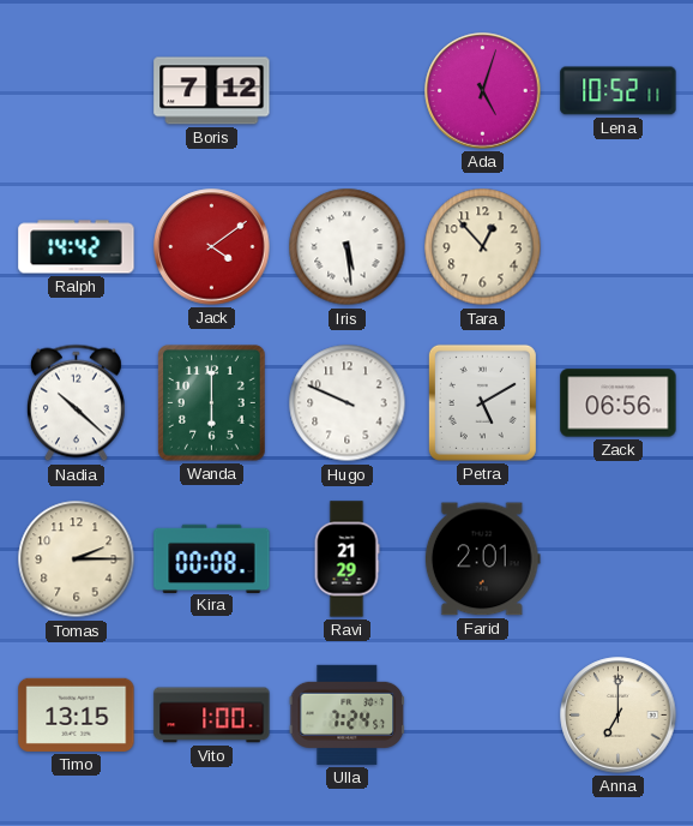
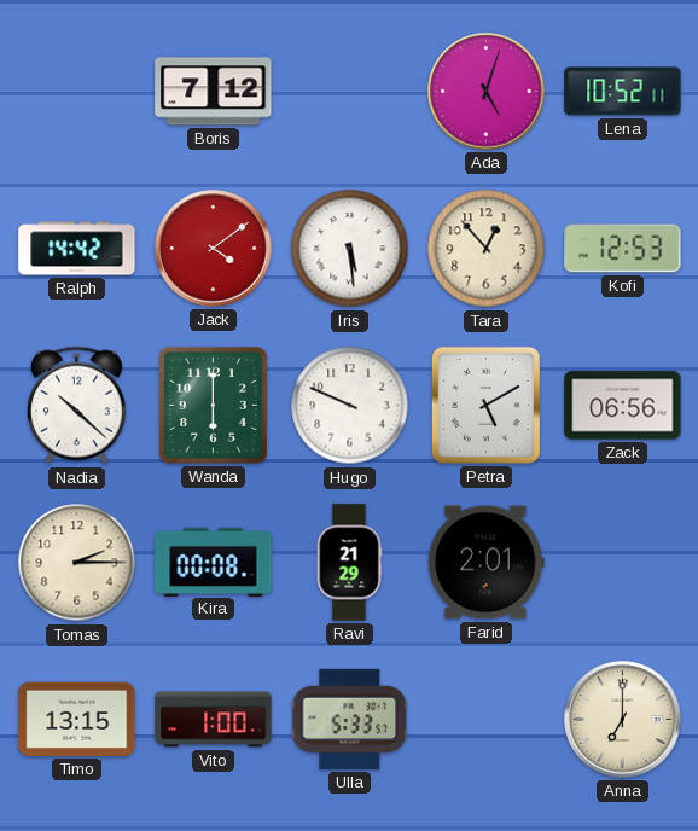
Kofi: none -> 12:53 (623, 249)
Ulla: 7:24 -> 5:33 (350, 719)
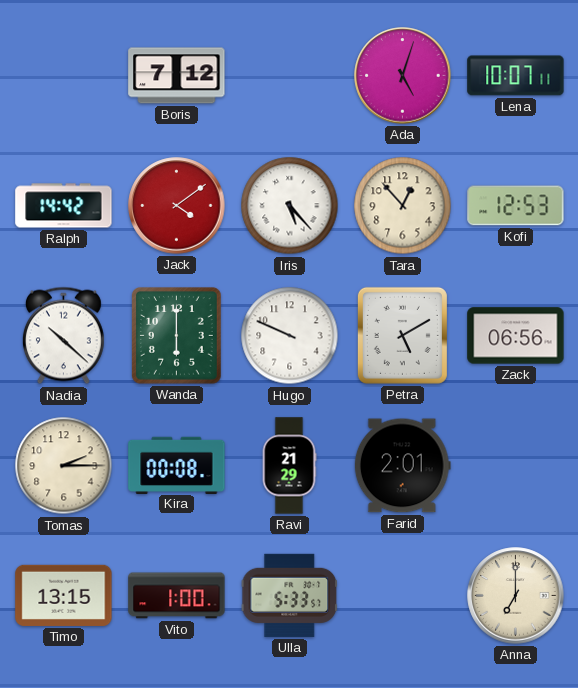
Lena: 10:52 -> 10:07 (516, 76)
Iris: 5:29 -> 5:23 (290, 206)
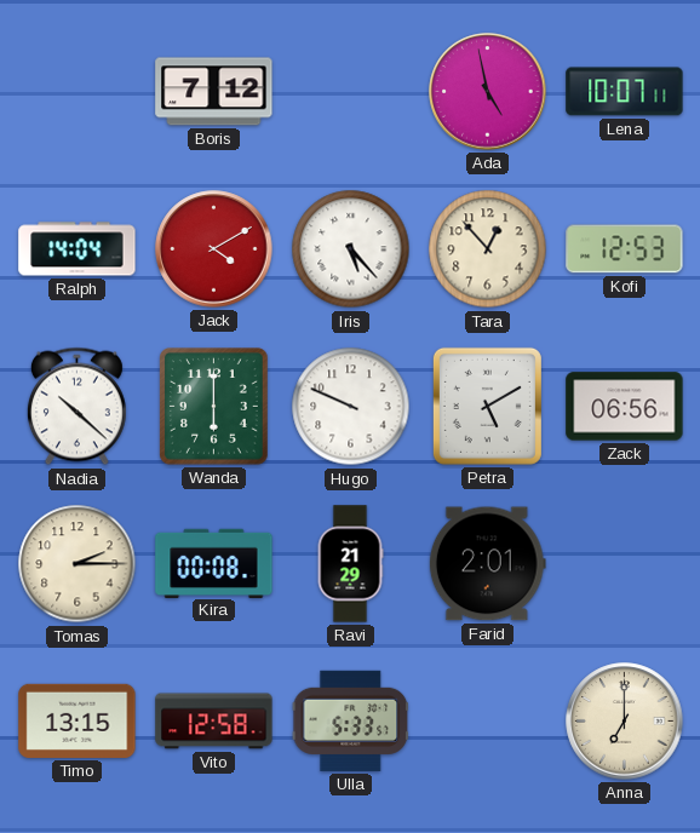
Ada: 5:03 -> 4:58 (488, 92)
Ralph: 14:42 -> 14:04 (78, 249)
Jack: 4:09 -> 4:10 (214, 249)
Vito: 1:00 -> 12:58 (214, 722)
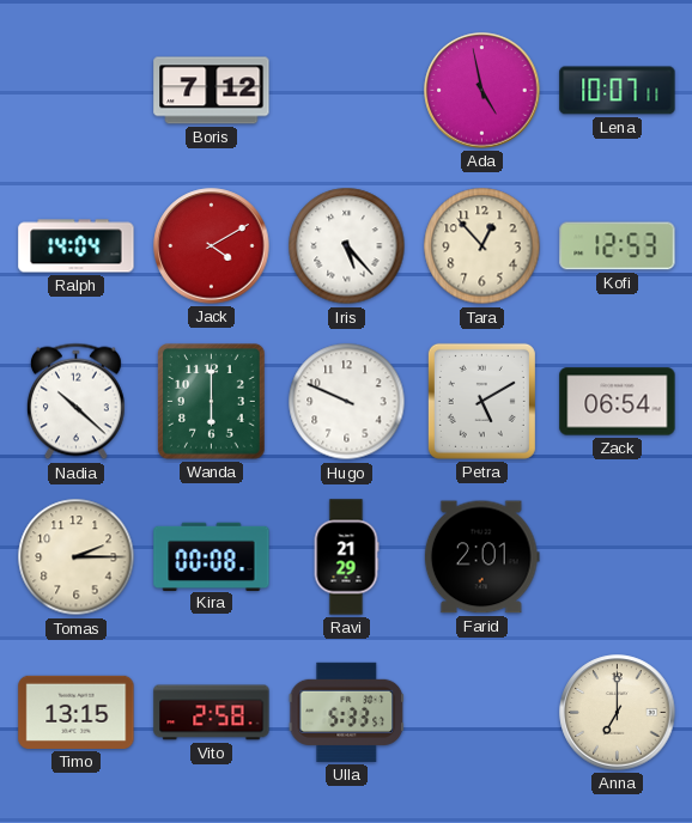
Zack: 06:56 -> 06:54 (618, 402)
Vito: 12:58 -> 2:58 (212, 713)
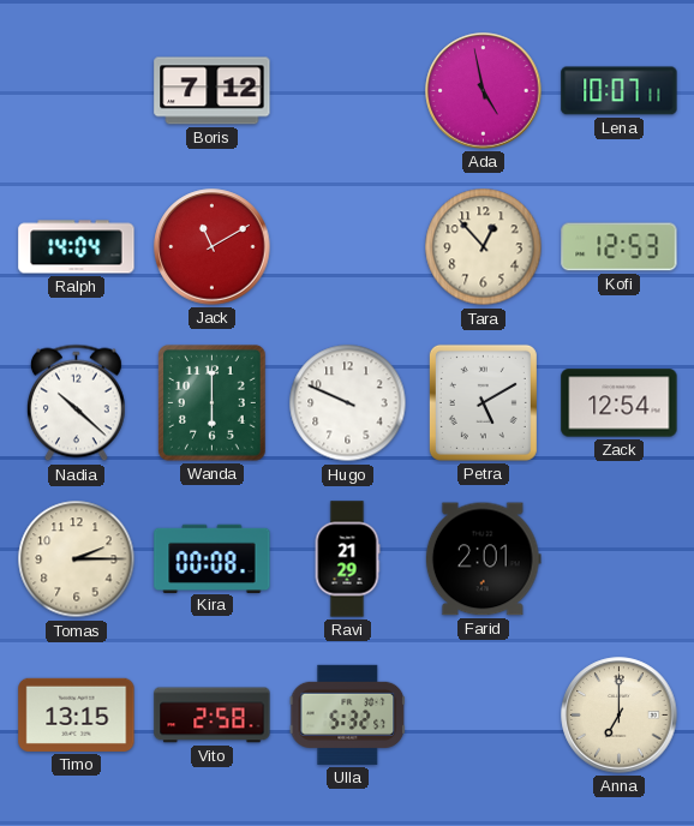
Jack: 4:10 -> 11:10 (213, 247)
Iris: 5:23 -> none (347, 246)
Zack: 06:54 -> 12:54 (620, 403)
Ulla: 5:33 -> 5:32 (348, 714)
